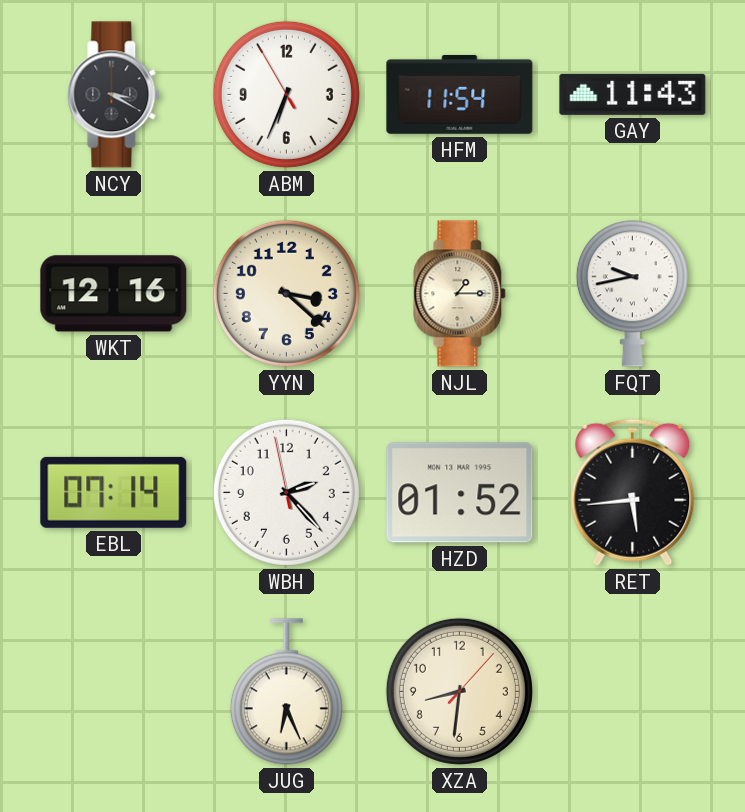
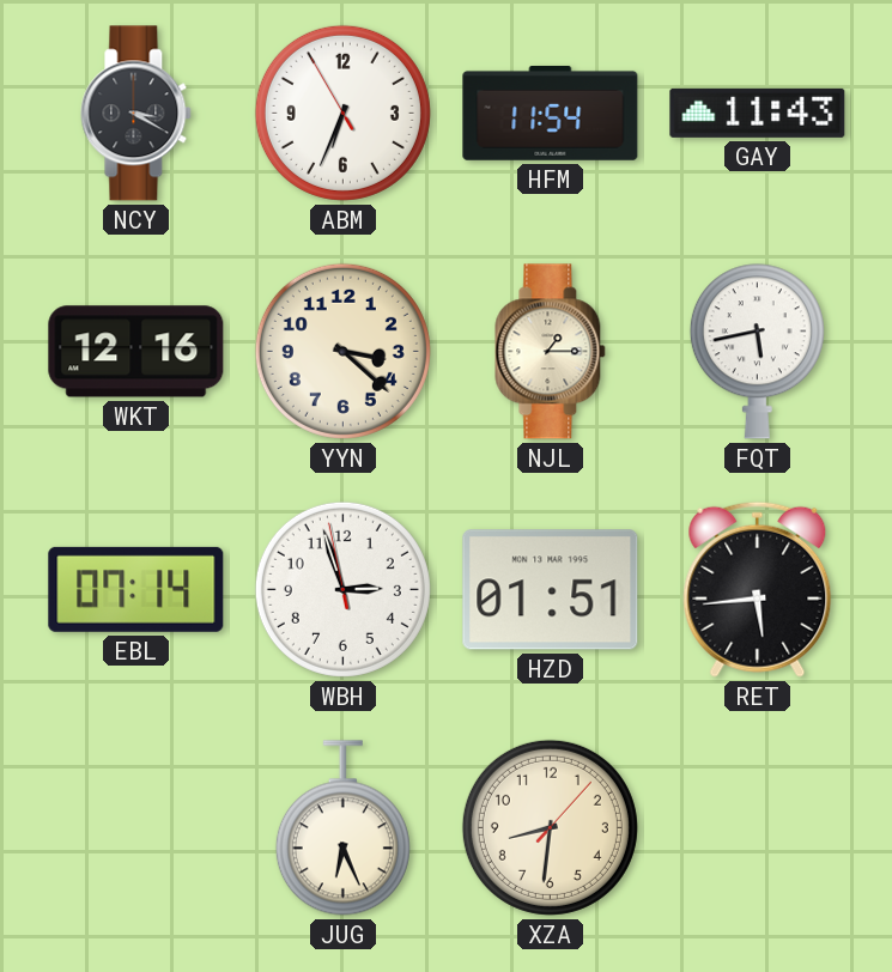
FQT: 9:43 -> 5:43 (757, 352)
WBH: 2:22 -> 2:56 (342, 589)
HZD: 01:52 -> 01:51 (551, 590)
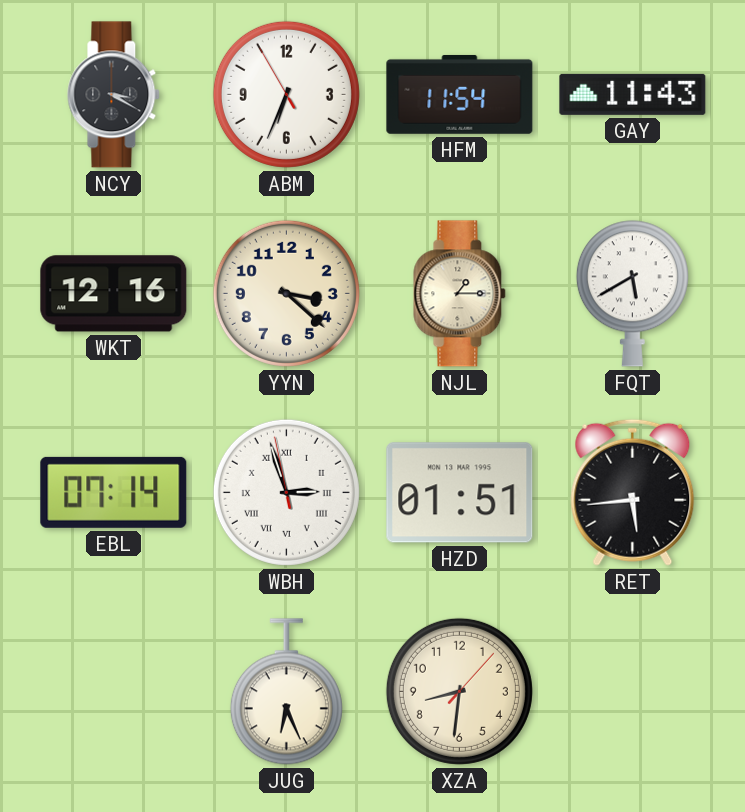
FQT: 5:43 -> 5:40 (632, 294)
WBH numerals: Arabic -> Roman (286, 492)
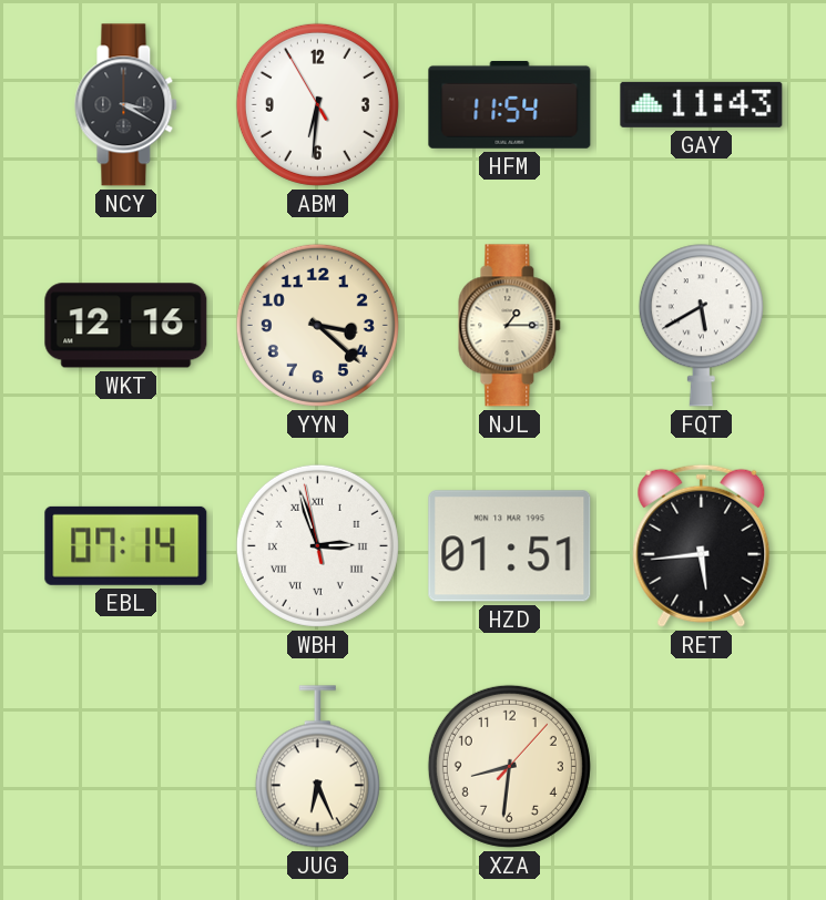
ABM: 6:33 -> 6:30 (317, 104)
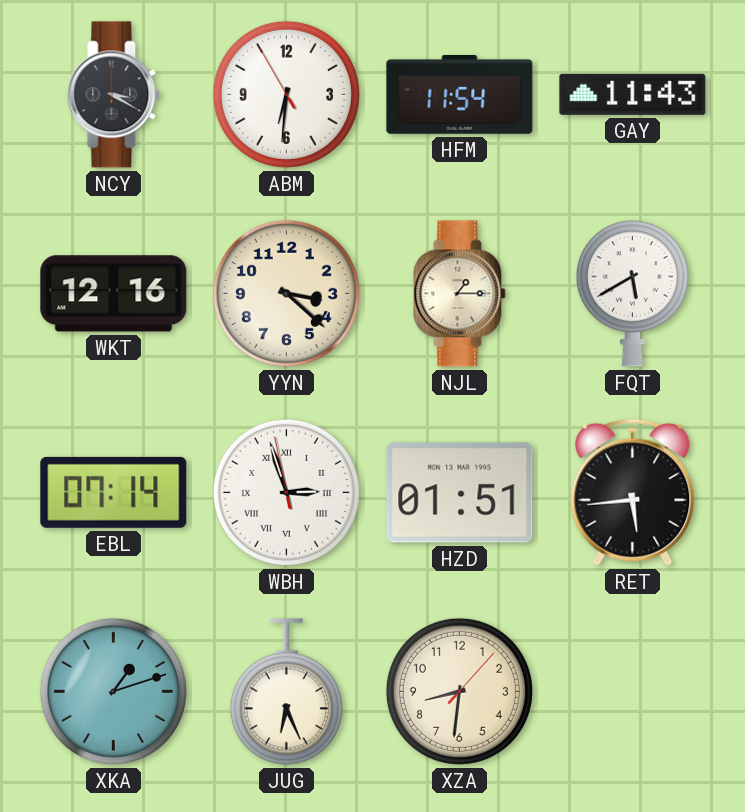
XKA: none -> 1:12 (113, 691)
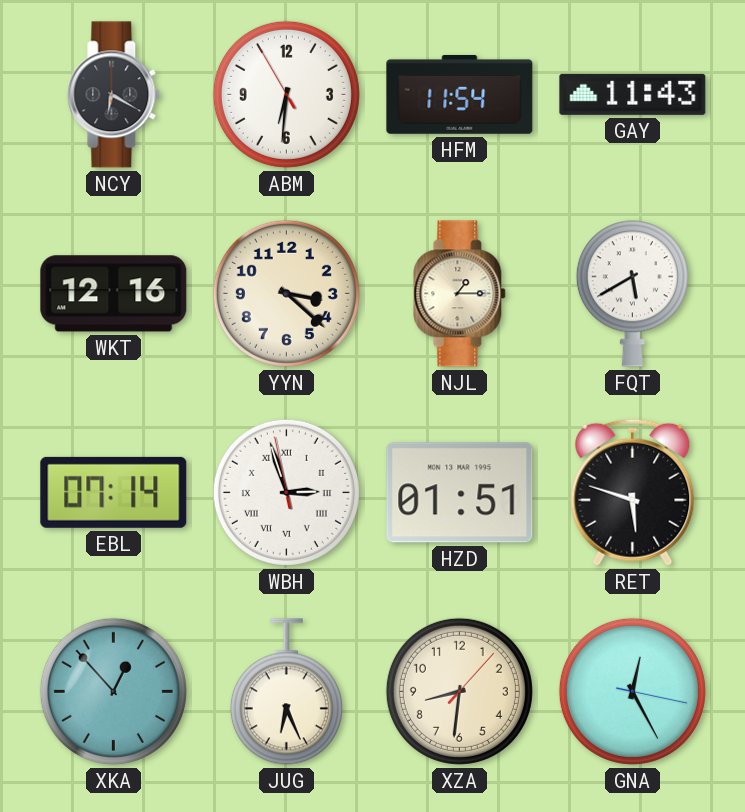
NCY: 3:20 -> 6:20 (114, 95)
RET: 5:44 -> 5:48 (633, 492)
XKA: 1:12 -> 12:53 (113, 691)
GNA: none -> 12:25 (632, 691)
